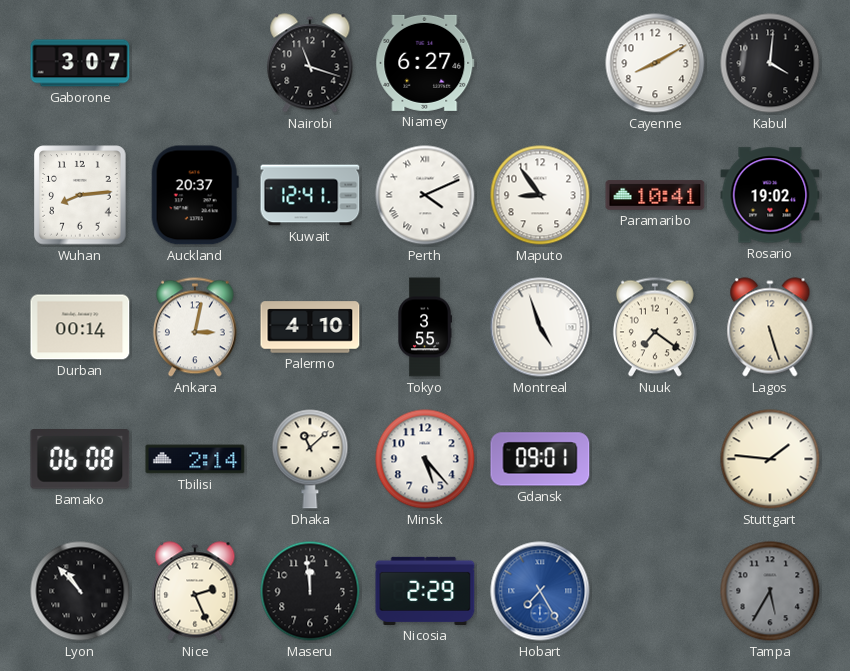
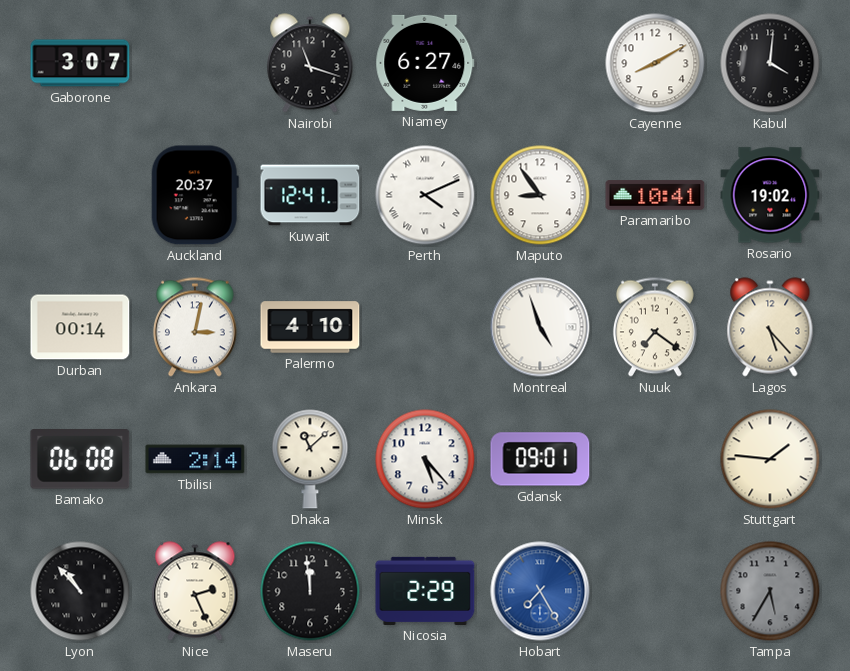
Wuhan: 8:14 -> none (80, 195)
Tokyo: 3:55 -> none (425, 327)
Lagos: 5:27 -> 5:23 (770, 327)
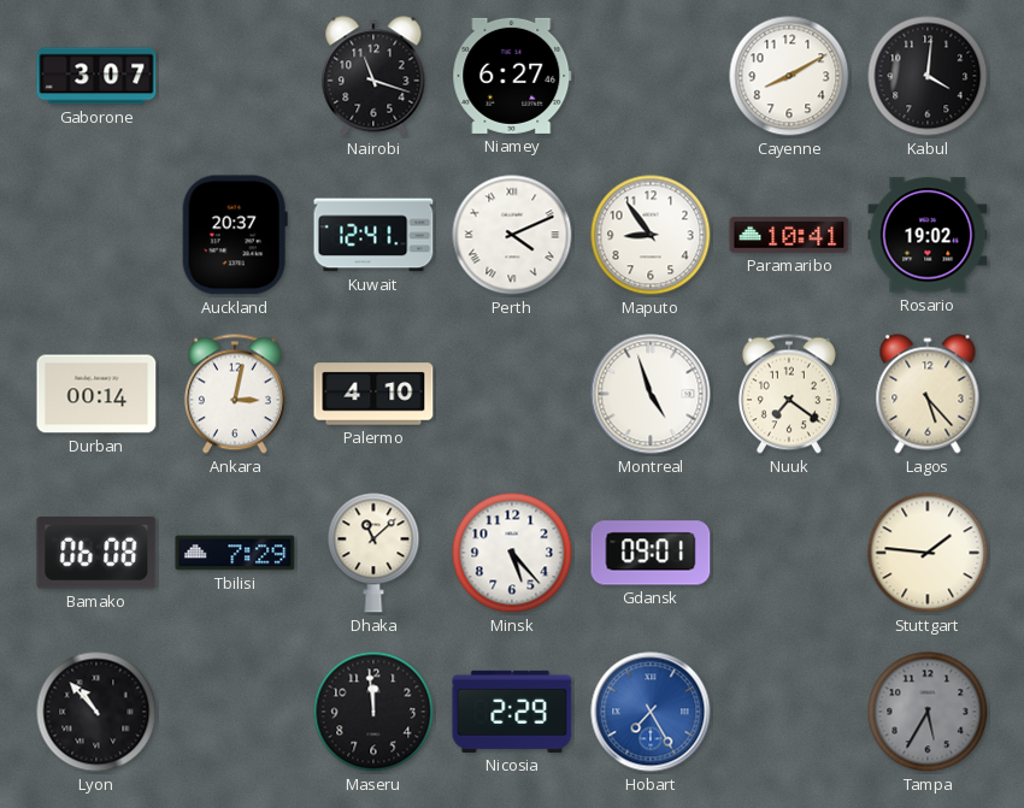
Tbilisi: 2:14 -> 7:29 (235, 553)
Nice: 2:26 -> none (195, 591)
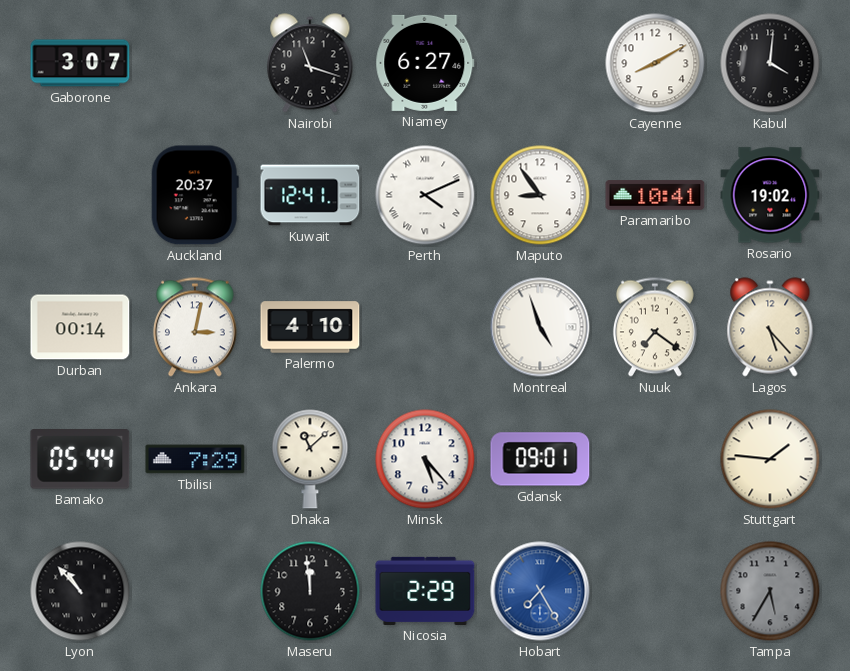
Bamako: 06:08 -> 05:44 (80, 460)
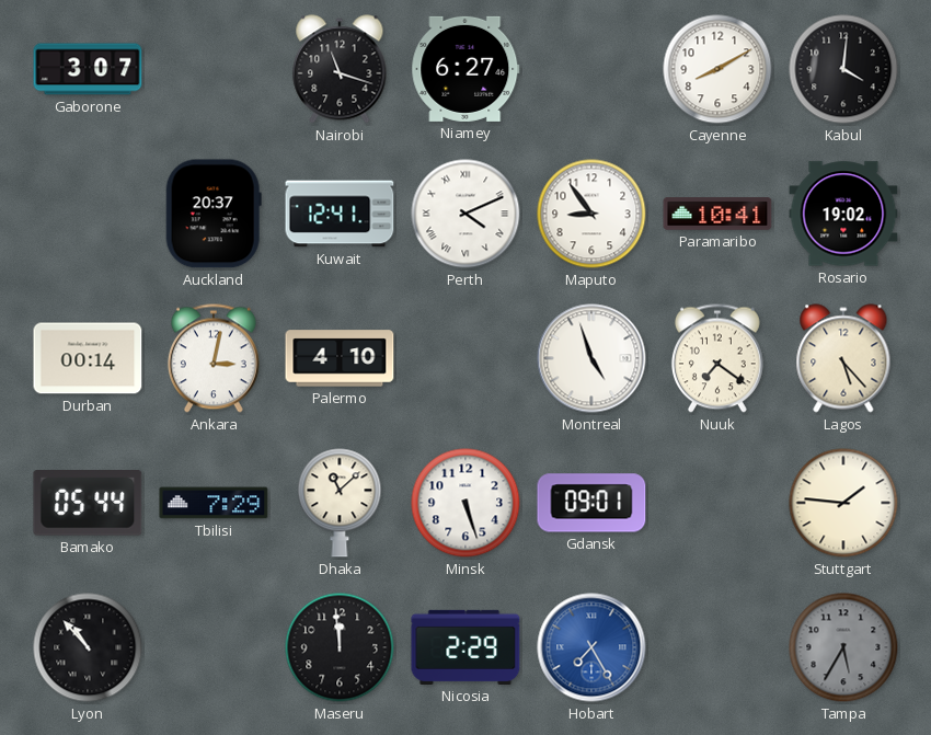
Minsk: 5:23 -> 5:27 (465, 503)
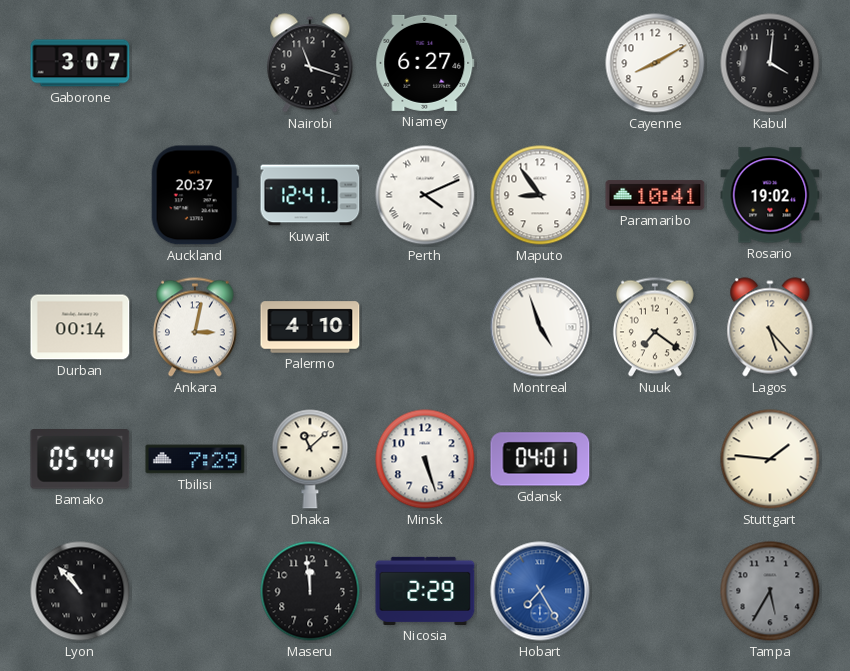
Gdansk: 09:01 -> 04:01 (540, 459)
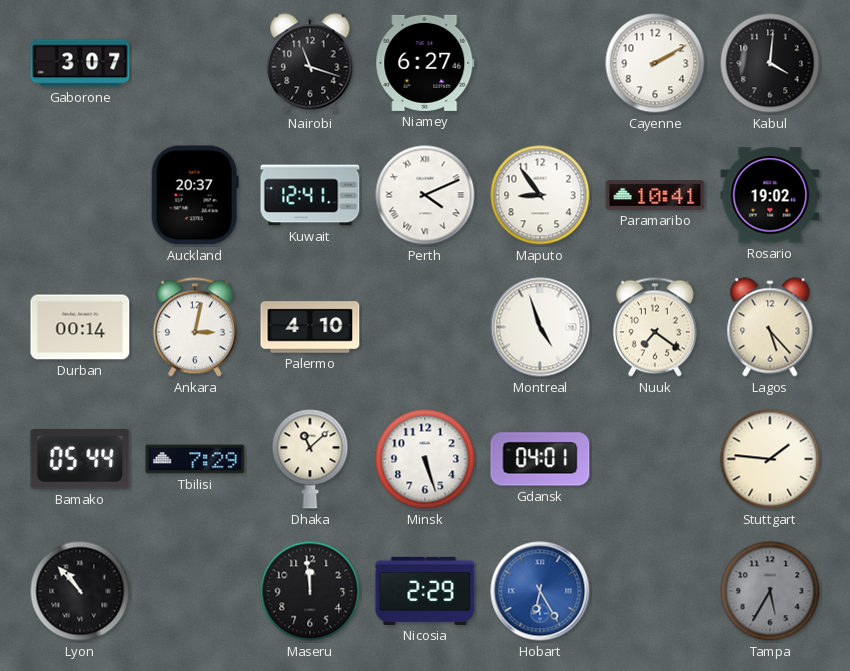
Cayenne: 8:10 -> 2:10 (655, 63)
Hobart: 7:25 -> 6:25 (540, 591)
